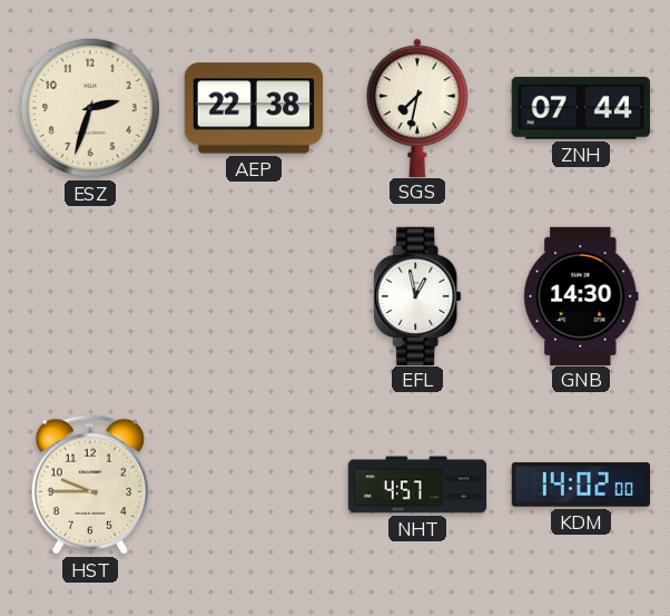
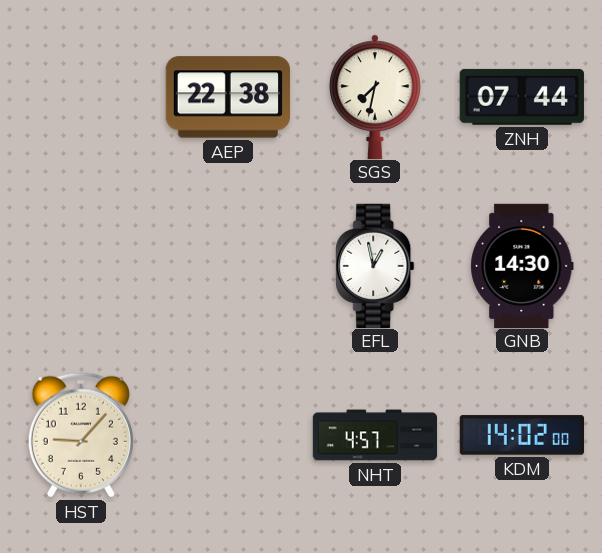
ESZ: 2:33 -> none (90, 108)
HST: 9:45 -> 9:07 (81, 435)
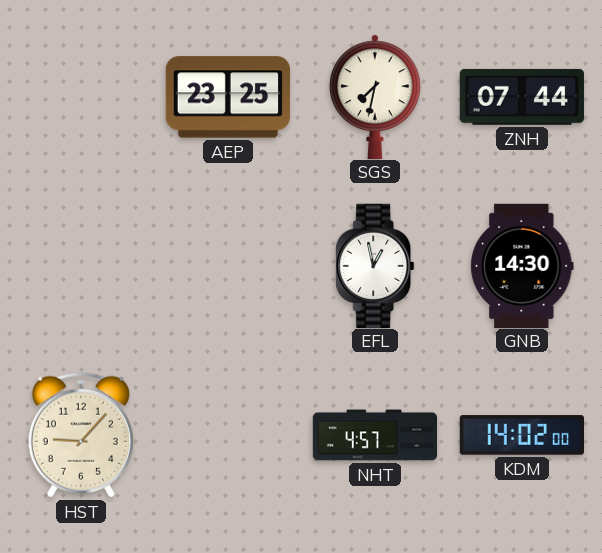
AEP: 22:38 -> 23:25 (228, 97)
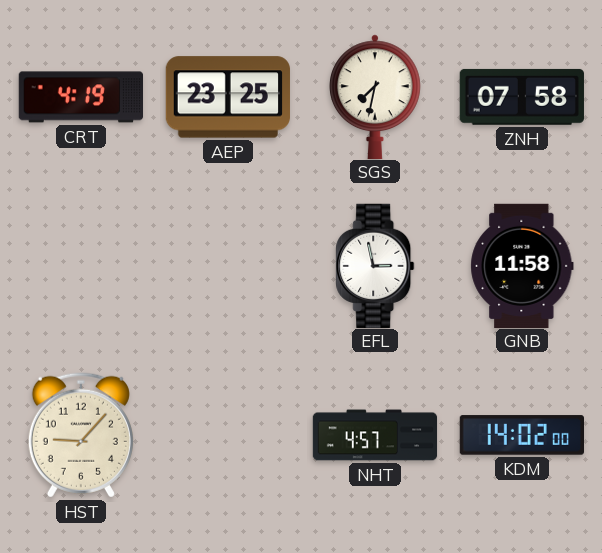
CRT: none -> 4:19 (80, 97)
ZNH: 07:44 -> 07:58 (522, 97)
EFL: 12:58 -> 2:58 (375, 265)
GNB: 14:30 -> 11:58 (522, 265)
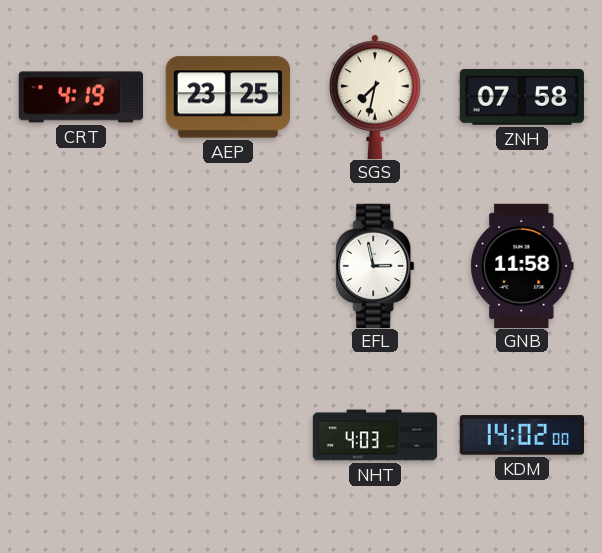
HST: 9:07 -> none (81, 435)
NHT: 4:57 -> 4:03 (375, 435)
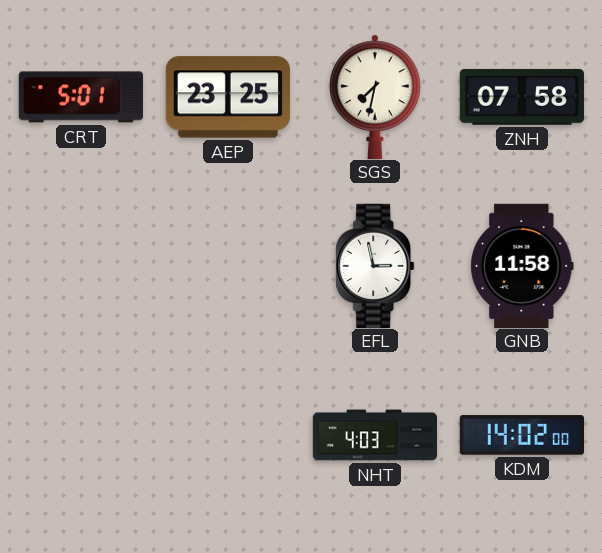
CRT: 4:19 -> 5:01 (80, 97)
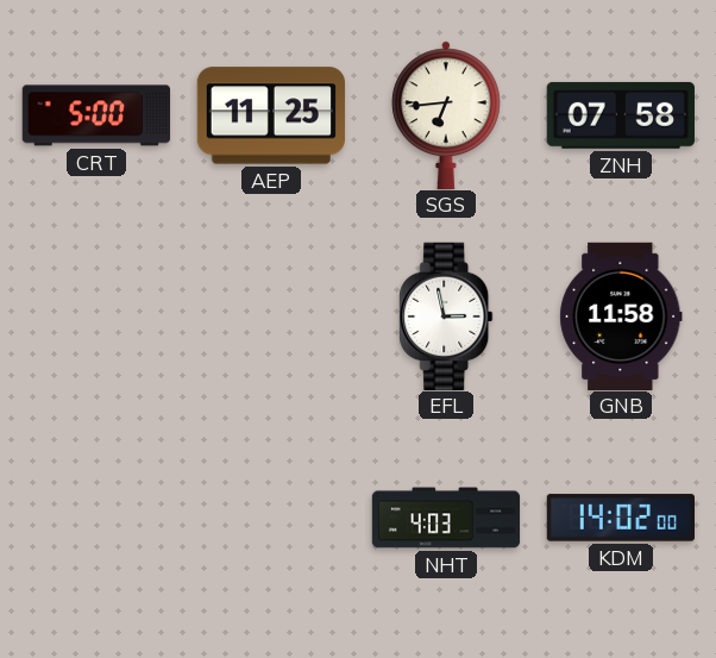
CRT: 5:01 -> 5:00 (95, 115)
AEP: 23:25 -> 11:25 (271, 115)
SGS: 7:32 -> 6:44 (447, 114)
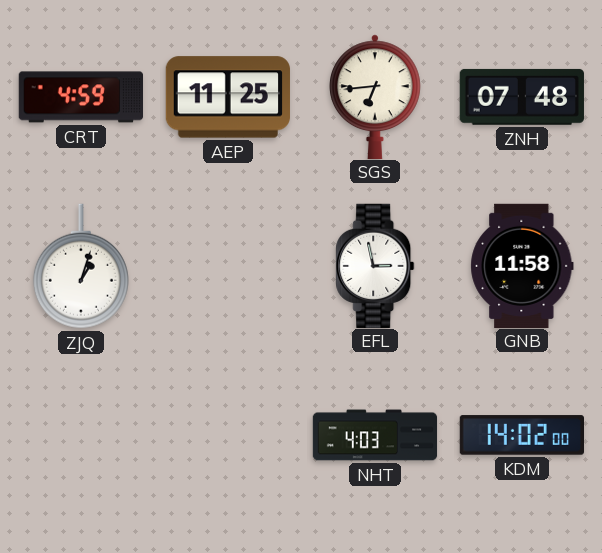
CRT: 5:00 -> 4:59 (80, 97)
ZNH: 07:58 -> 07:48 (522, 97)
ZJQ: none -> 1:03 (81, 266)
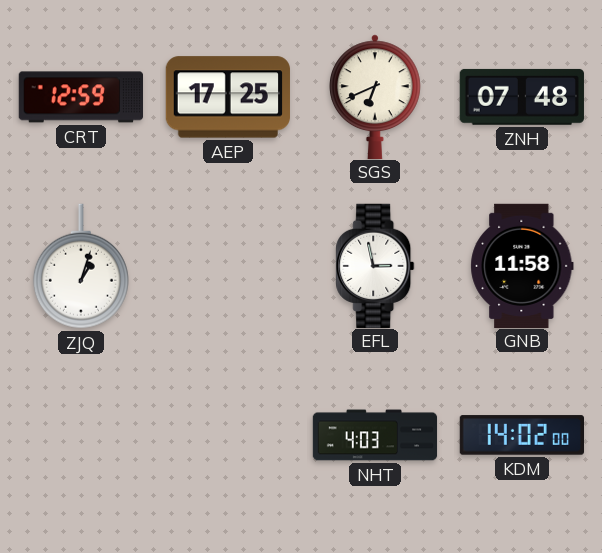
CRT: 4:59 -> 12:59 (80, 97)
AEP: 11:25 -> 17:25 (228, 97)
SGS: 6:44 -> 6:41 (376, 96)
